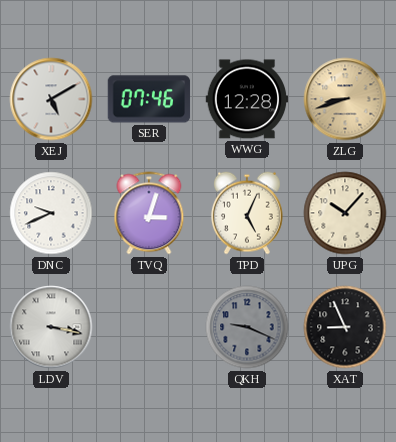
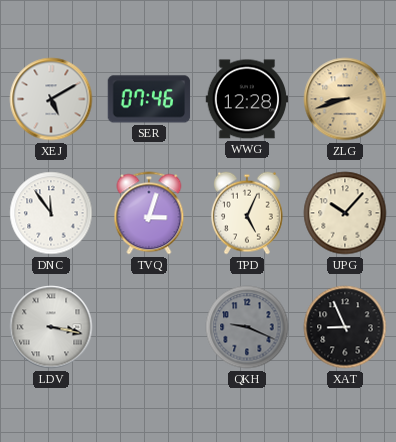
DNC: 9:41 -> 11:54 (51, 213)
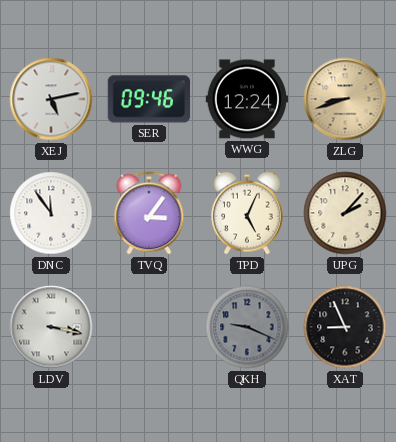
XEJ: 5:10 -> 5:13 (51, 99)
SER: 07:46 -> 09:46 (149, 99)
WWG: 12:28 -> 12:24 (247, 99)
TVQ: 3:03 -> 3:06 (149, 213)
UPG: 10:07 -> 2:07 (345, 213)
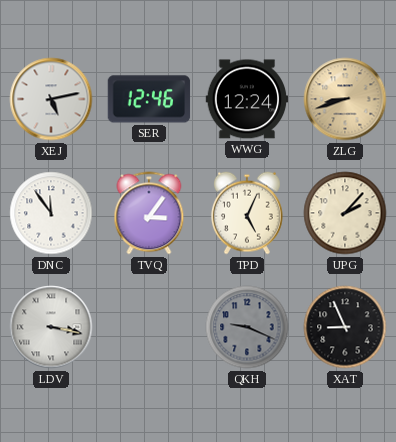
SER: 09:46 -> 12:46 (149, 99)
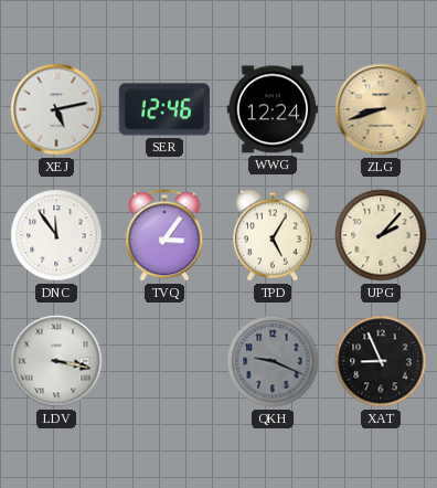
TPD: 5:04 -> 5:05 (273, 235)
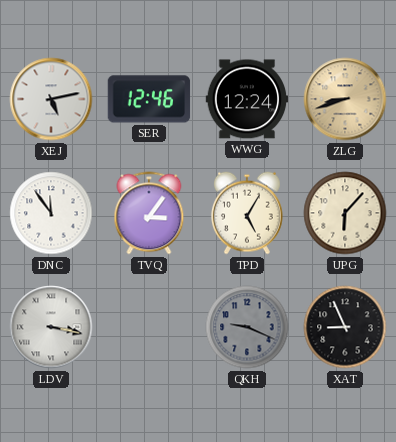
UPG: 2:07 -> 6:07 (345, 213)
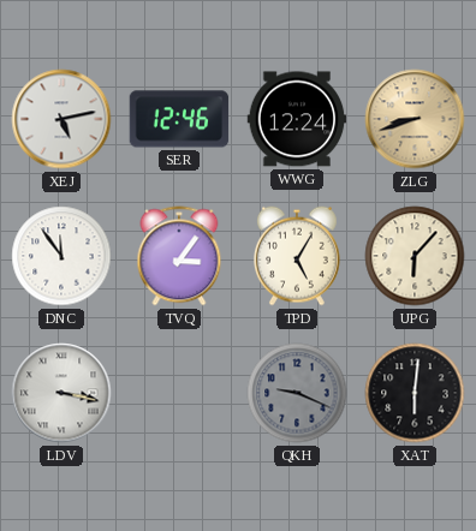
XAT: 8:56 -> 6:01 (415, 393)
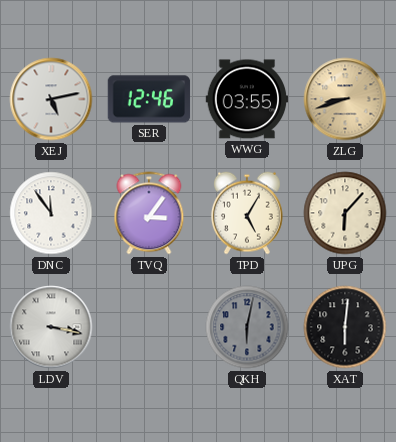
WWG: 12:24 -> 03:55 (247, 99)
QKH: 9:19 -> 6:02 (247, 327)
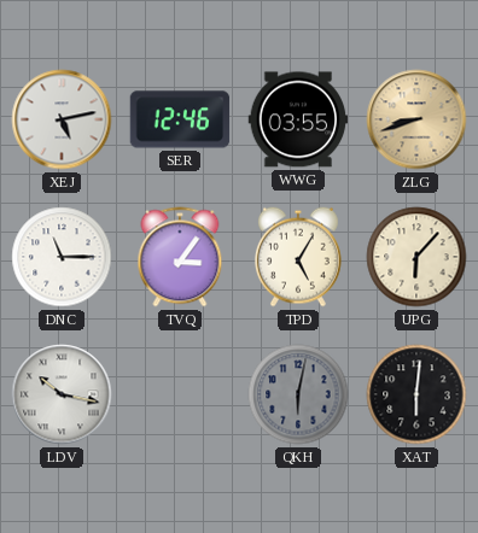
DNC: 11:54 -> 11:15 (62, 257)
LDV: 3:17 -> 10:17 (62, 394)
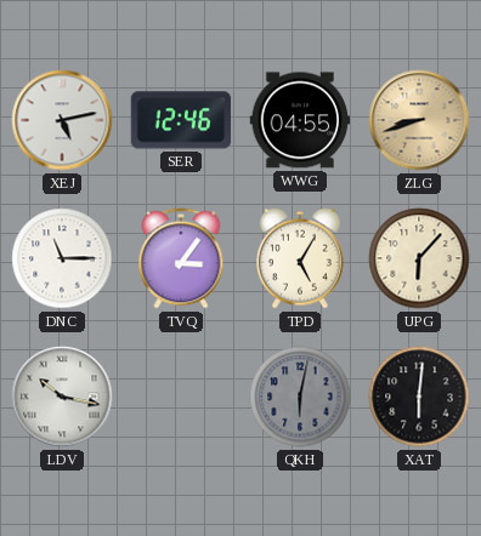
WWG: 03:55 -> 04:55 (300, 120)
